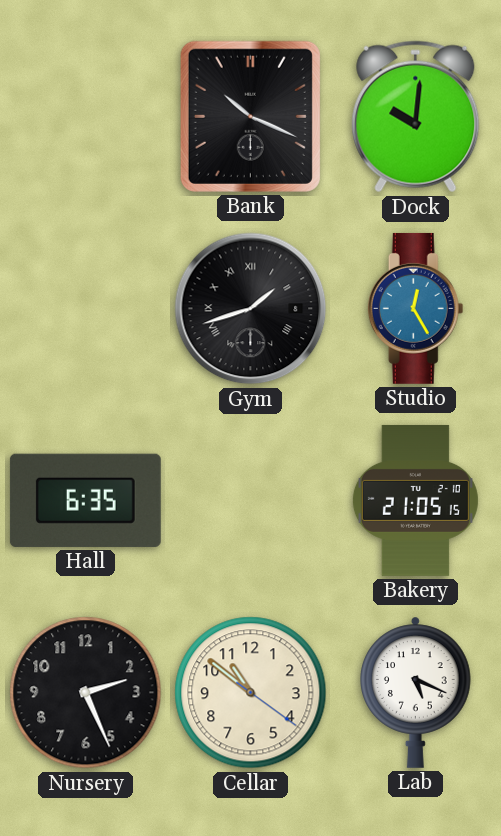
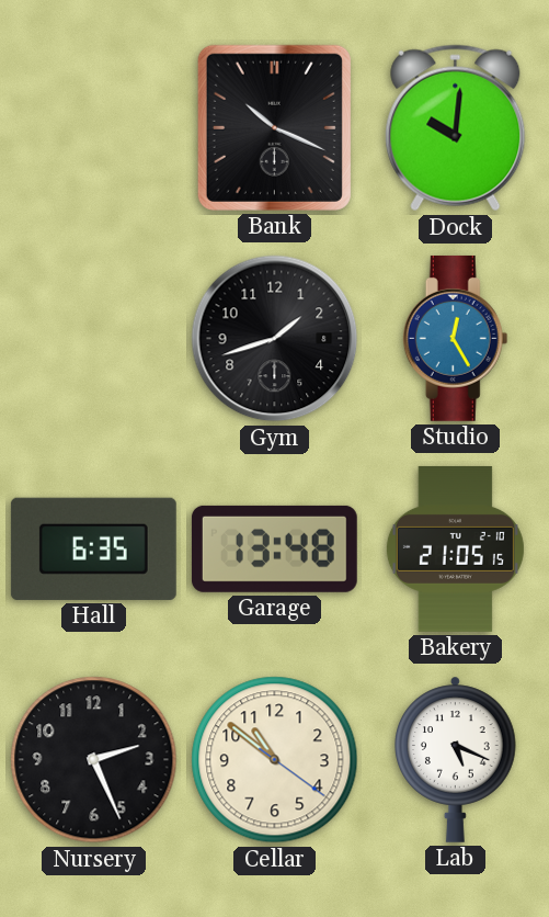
Gym numerals: Roman -> Arabic (275, 339)
Garage: none -> 13:48 (274, 548)
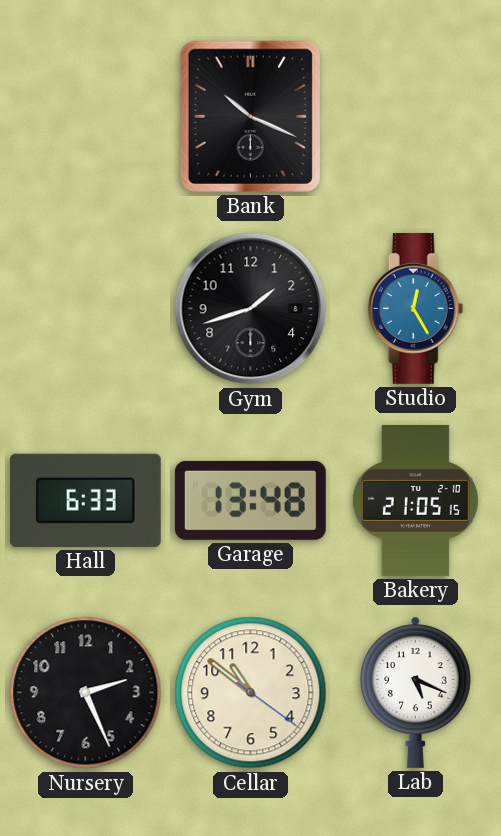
Dock: 10:01 -> none (456, 128)
Hall: 6:35 -> 6:33 (85, 500)
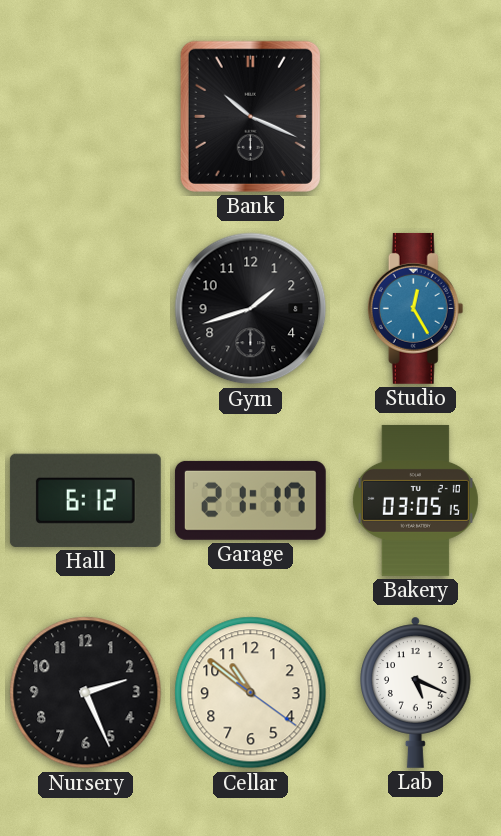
Hall: 6:33 -> 6:12 (85, 500)
Garage: 13:48 -> 21:17 (250, 500)
Bakery: 21:05 -> 03:05 (415, 500)
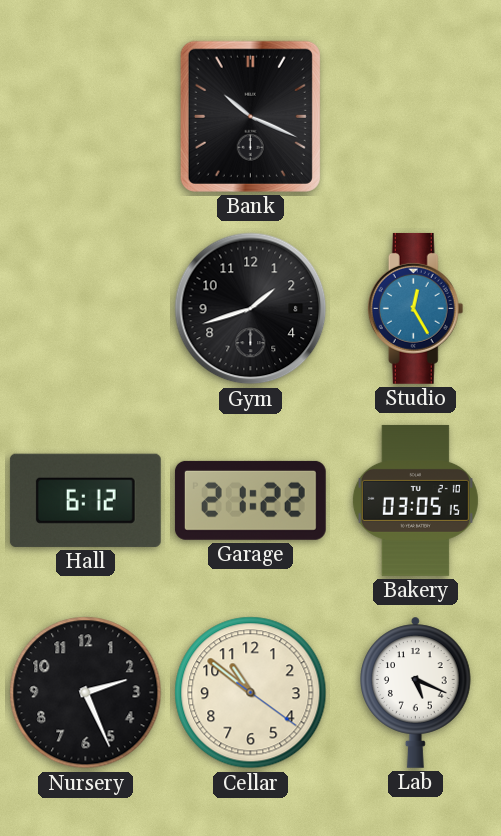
Garage: 21:17 -> 21:22 (250, 500)
